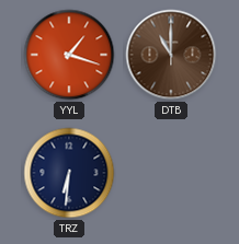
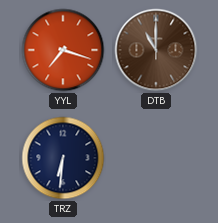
YYL: 1:18 -> 7:18 (63, 50)
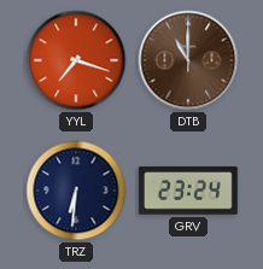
GRV: none -> 23:24 (188, 192)
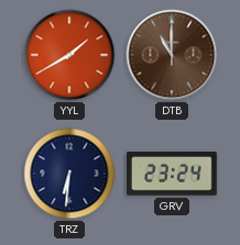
YYL: 7:18 -> 1:40 (69, 55)
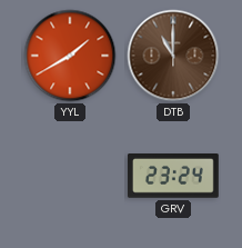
TRZ: 6:31 -> none (69, 174)
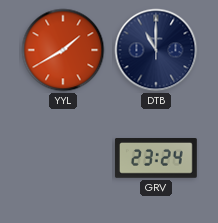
DTB dial: brown -> navy (156, 50)
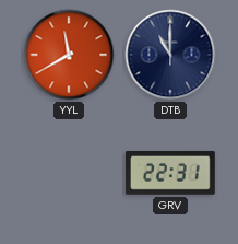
YYL: 1:40 -> 11:40 (69, 55)
GRV: 23:24 -> 22:31 (170, 174)
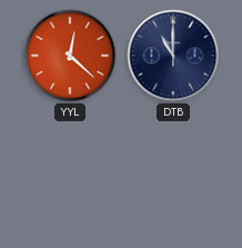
YYL: 11:40 -> 12:22 (70, 56)
GRV: 22:31 -> none (170, 174)
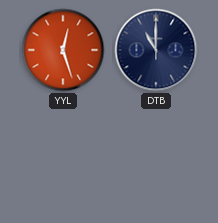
YYL: 12:22 -> 12:27 (63, 50)
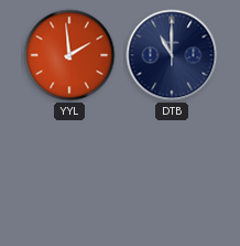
YYL: 12:27 -> 1:59 (69, 55)
